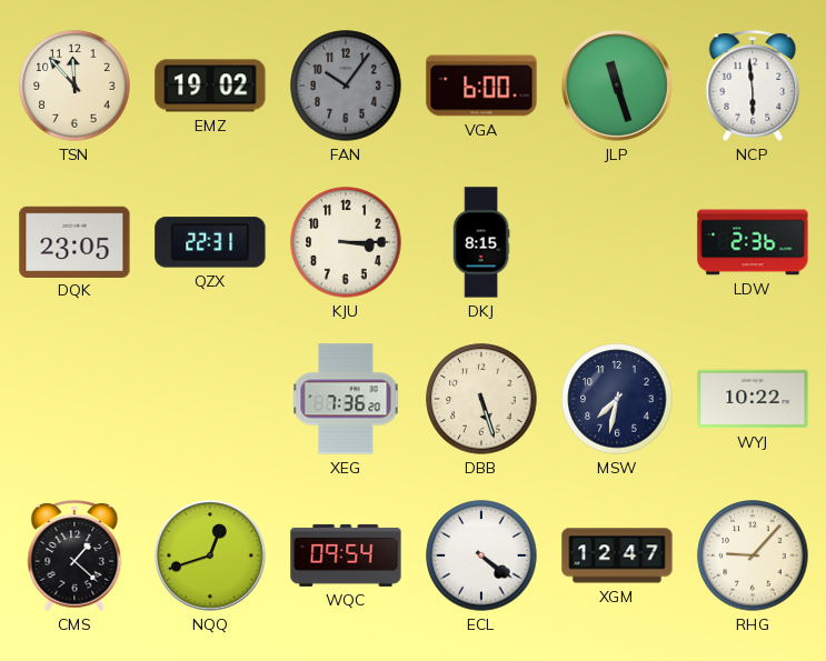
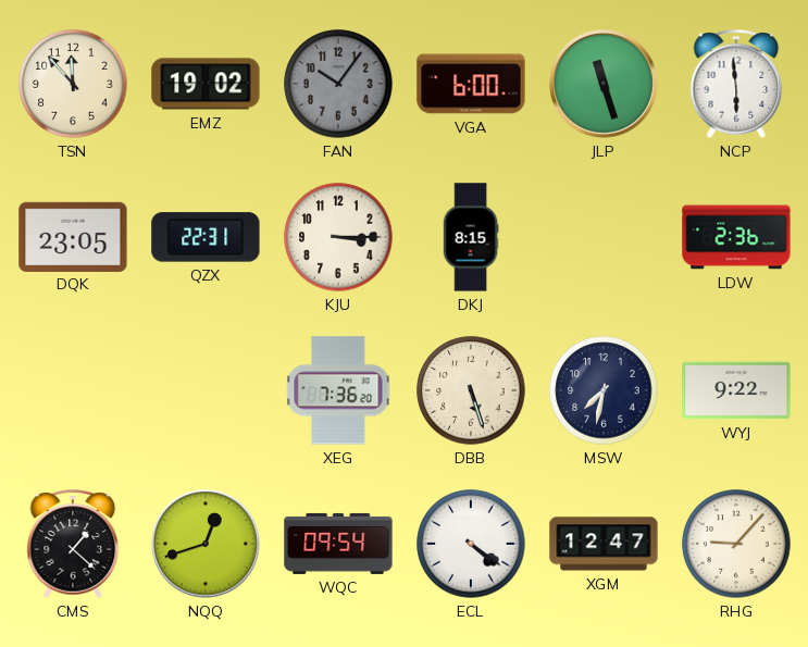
WYJ: 10:22 -> 9:22 (736, 390)
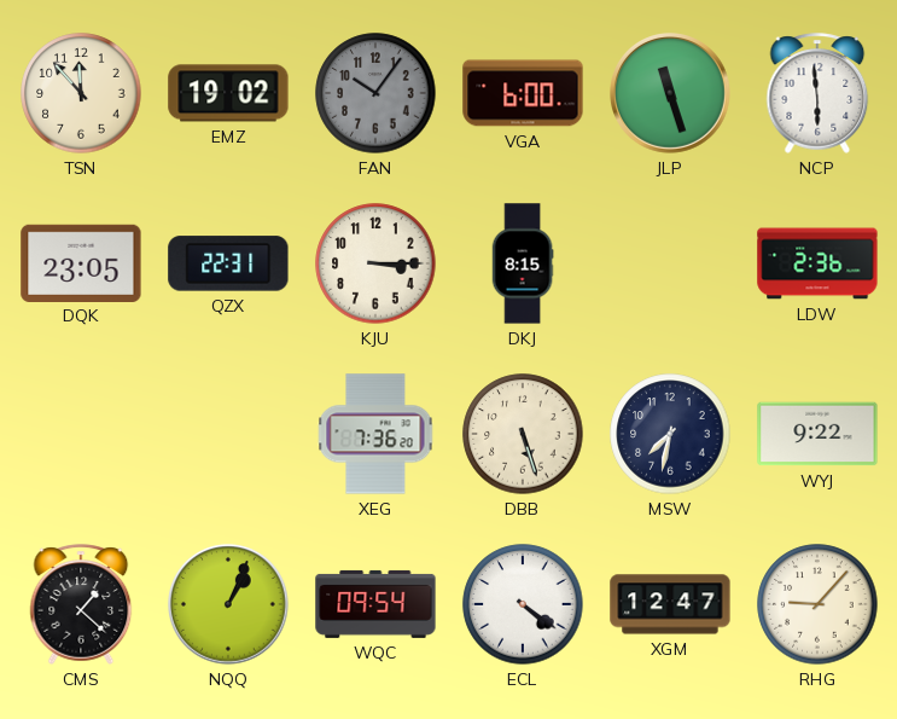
NQQ: 12:42 -> 1:04 (229, 605)
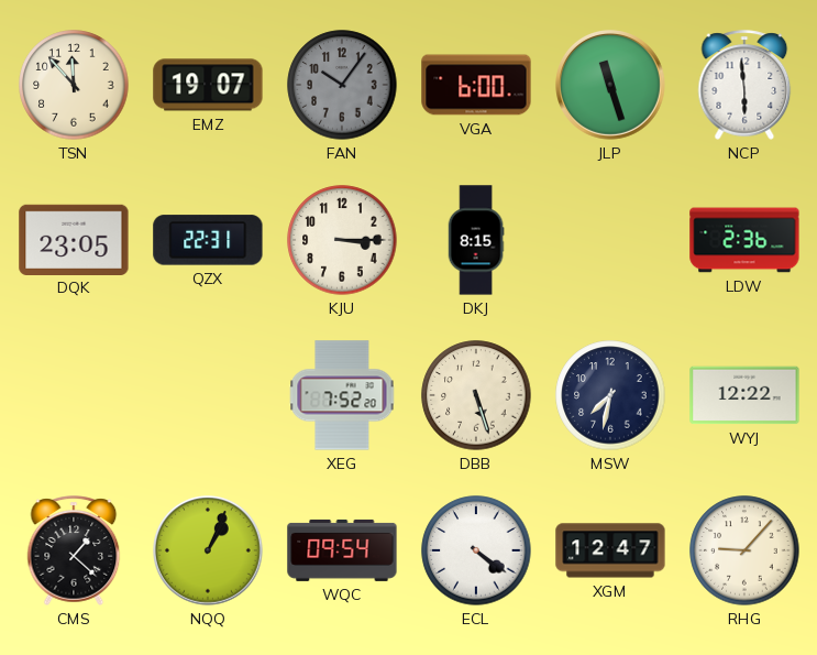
EMZ: 19:02 -> 19:07 (208, 85)
XEG: 7:36 -> 7:52 (342, 395)
WYJ: 9:22 -> 12:22 (744, 395)
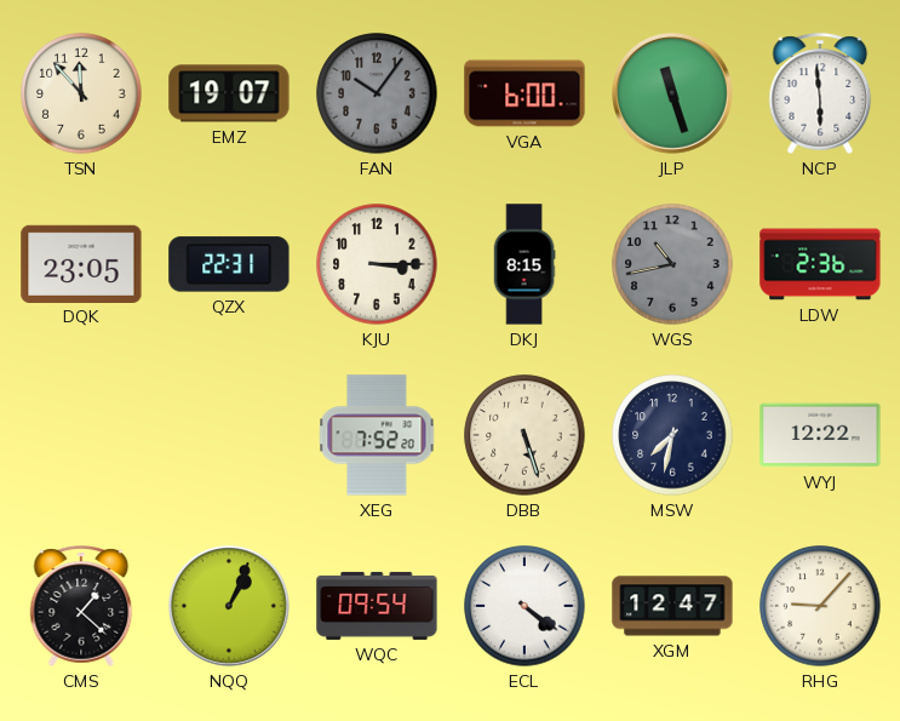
WGS: none -> 10:43 (672, 264)
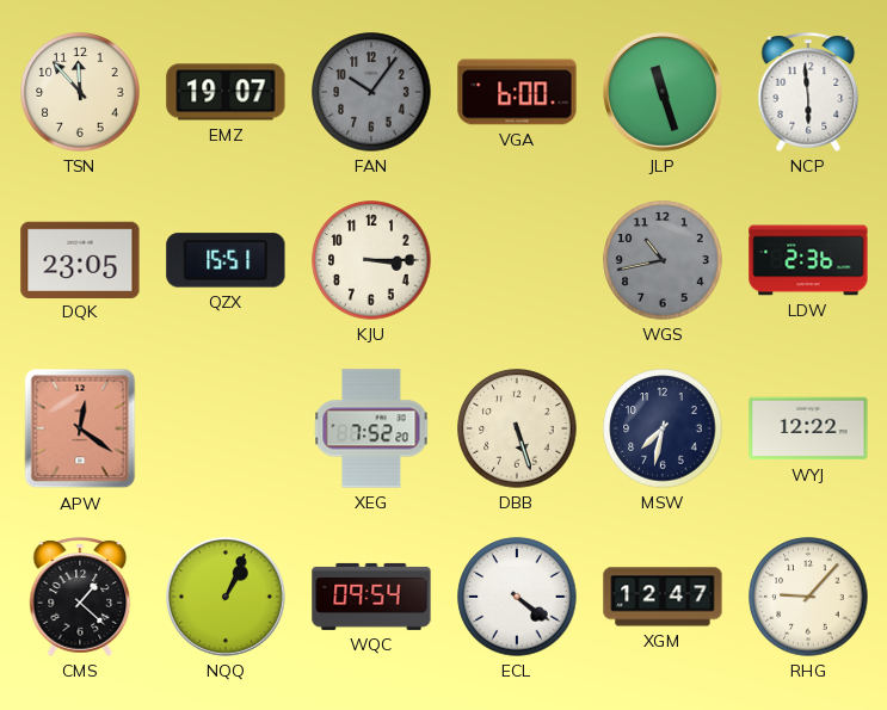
QZX: 22:31 -> 15:51 (226, 260)
DKJ: 8:15 -> none (524, 264)
APW: none -> 12:21 (80, 428)
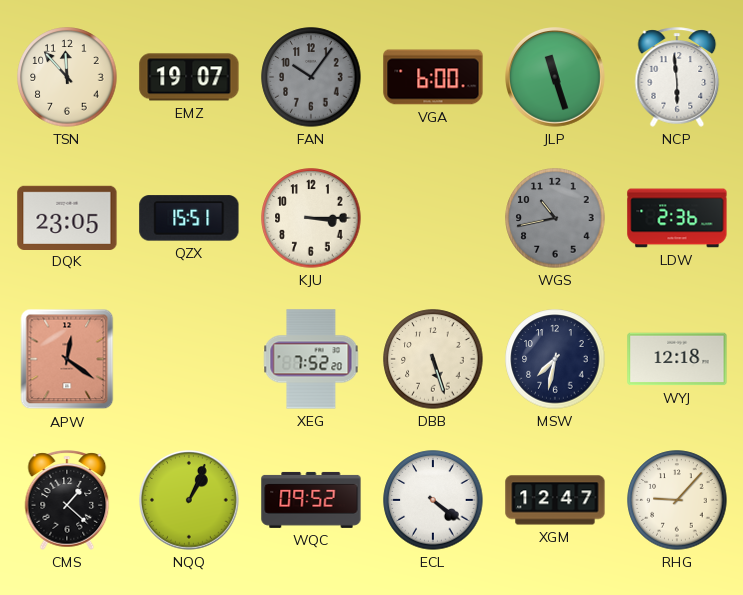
WYJ: 12:22 -> 12:18 (677, 359)
WQC: 09:54 -> 09:52 (311, 500)
